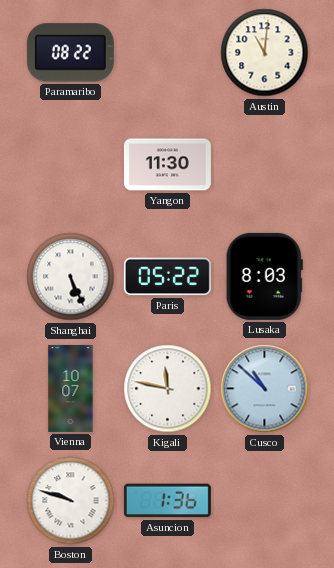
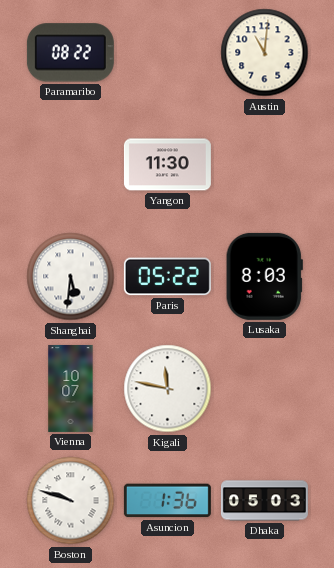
Shanghai: 5:26 -> 5:31 (71, 277)
Cusco: 10:52 -> none (265, 389)
Dhaka: none -> 05:03 (264, 501)
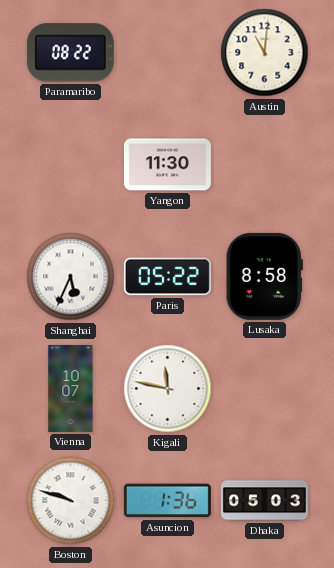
Shanghai: 5:31 -> 5:34 (71, 277)
Lusaka: 8:03 -> 8:58 (264, 276)
